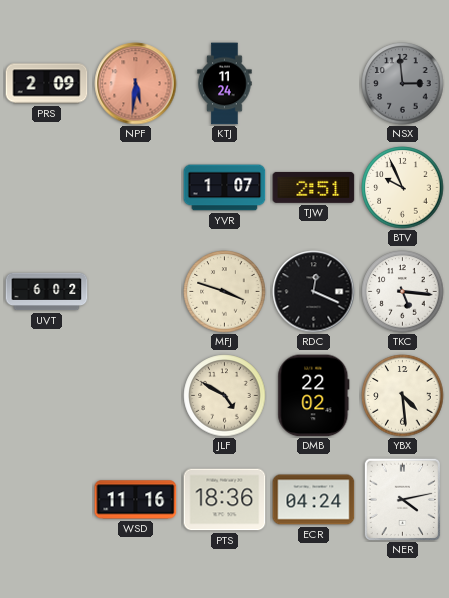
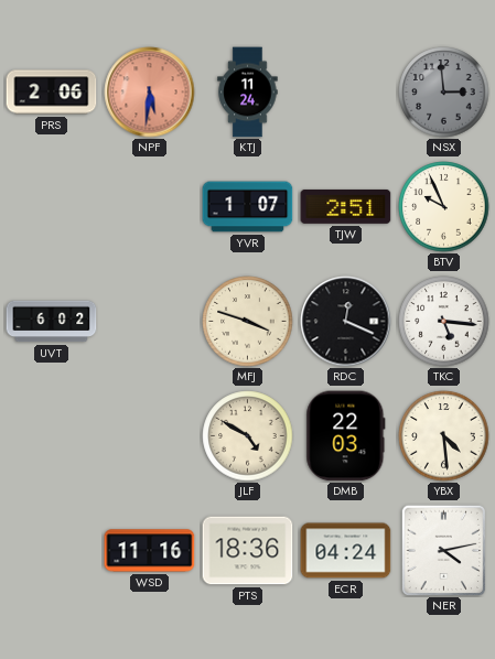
PRS: 2:09 -> 2:06 (52, 93)
DMB: 22:02 -> 22:03 (346, 436)
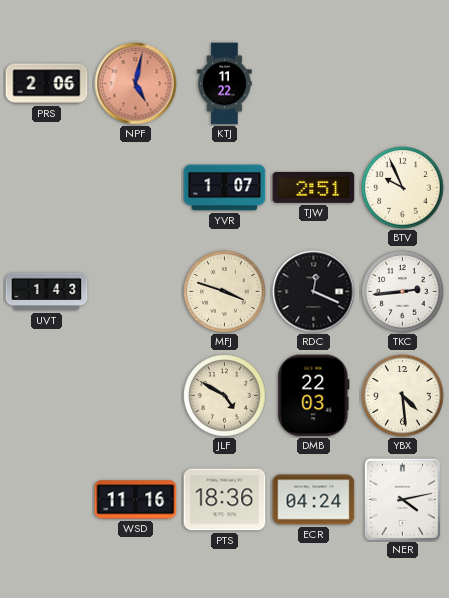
NPF: 5:31 -> 5:02 (136, 84)
KTJ: 11:24 -> 11:22 (225, 84)
NSX: 2:59 -> none (444, 93)
UVT: 6:02 -> 1:43 (47, 292)
TKC: 5:16 -> 2:44 (403, 292)
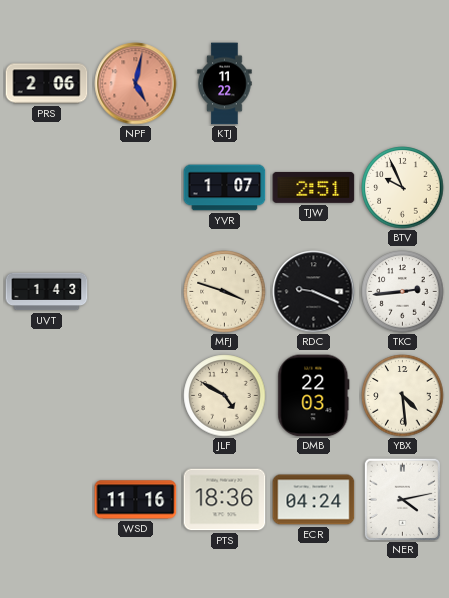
RDC: 12:19 -> 9:19 (314, 292)
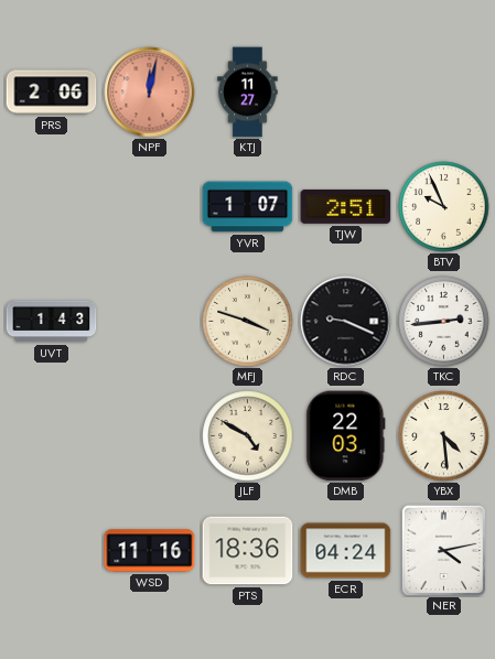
NPF: 5:02 -> 12:02 (150, 93)
KTJ: 11:22 -> 11:27 (248, 93)
